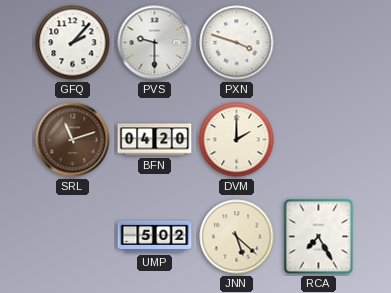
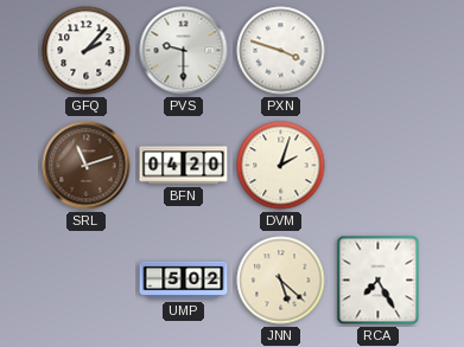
DVM: 2:00 -> 2:03 (281, 166)
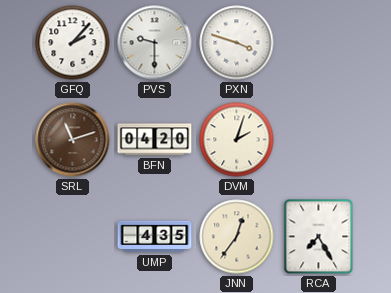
UMP: 5:02 -> 4:35 (155, 237)
JNN: 5:22 -> 12:36 (237, 237)
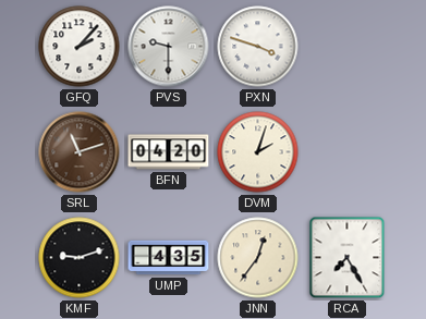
KMF: none -> 9:12 (80, 258)
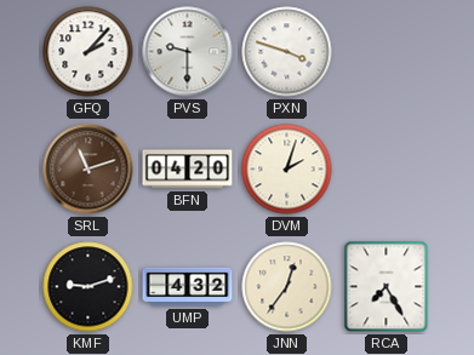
UMP: 4:35 -> 4:32 (188, 287)
